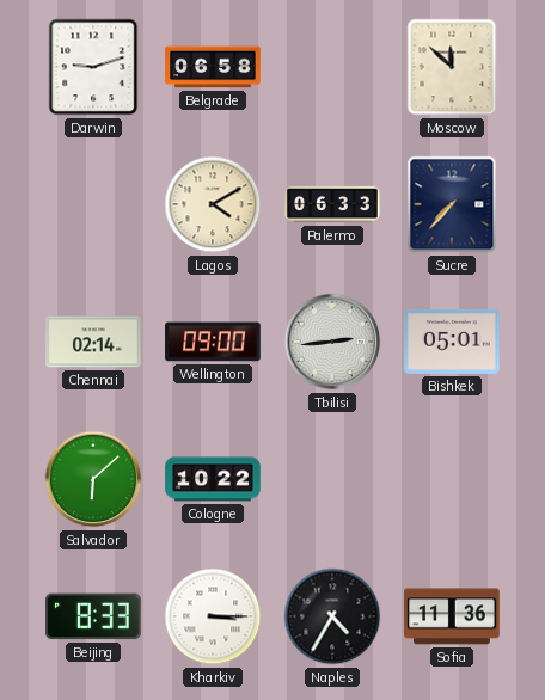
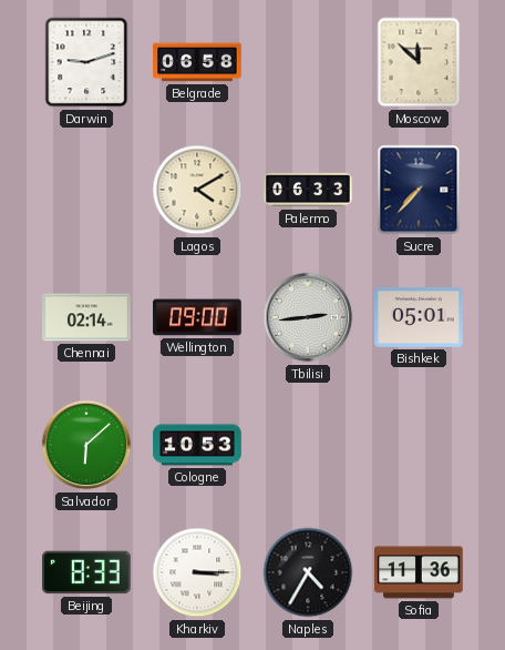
Cologne: 10:22 -> 10:53 (197, 445)
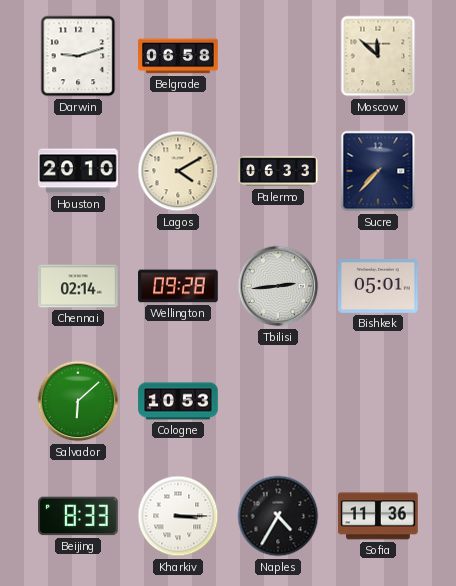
Houston: none -> 20:10 (78, 171)
Wellington: 09:00 -> 09:28 (178, 286)
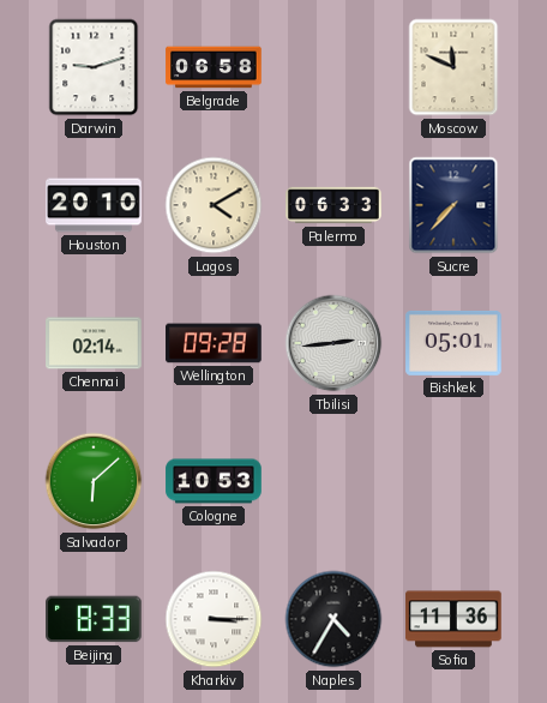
Moscow: 11:52 -> 11:49 (453, 67)
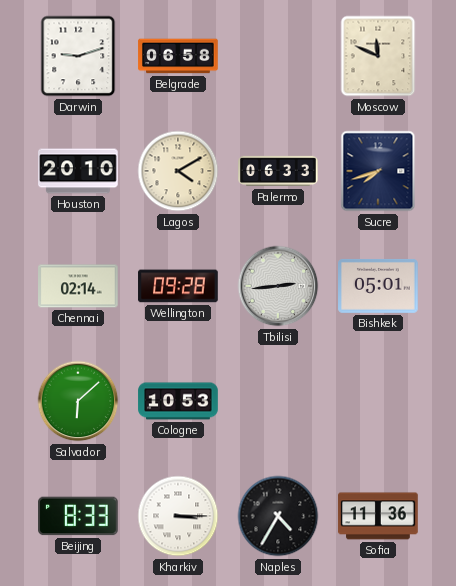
Sucre: 7:37 -> 7:42 (378, 171)
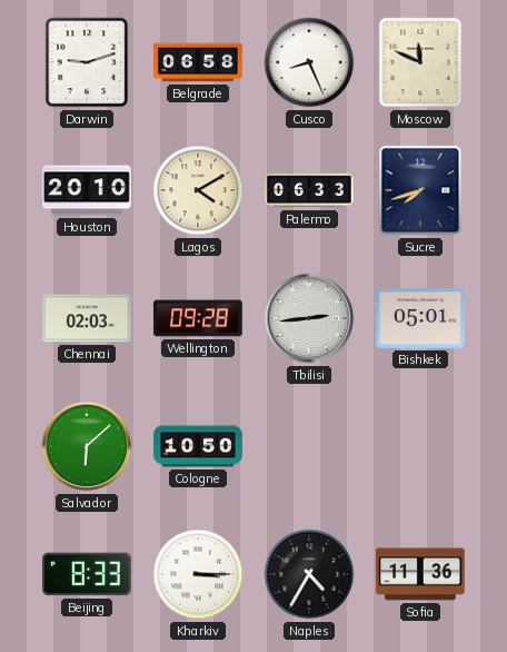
Cusco: none -> 8:26 (309, 62)
Chennai: 02:14 -> 02:03 (87, 318)
Cologne: 10:53 -> 10:50 (198, 446)
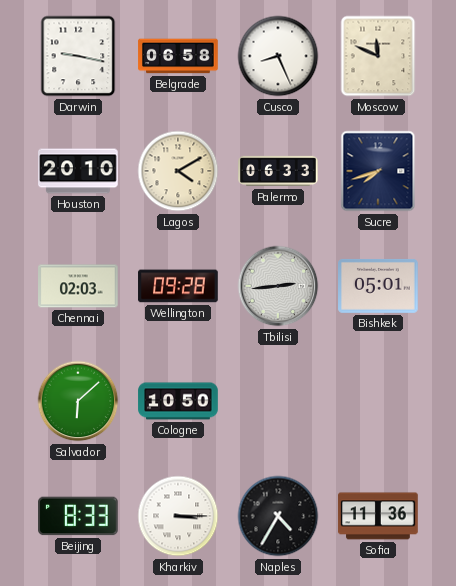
Darwin: 9:12 -> 9:17 (78, 56)
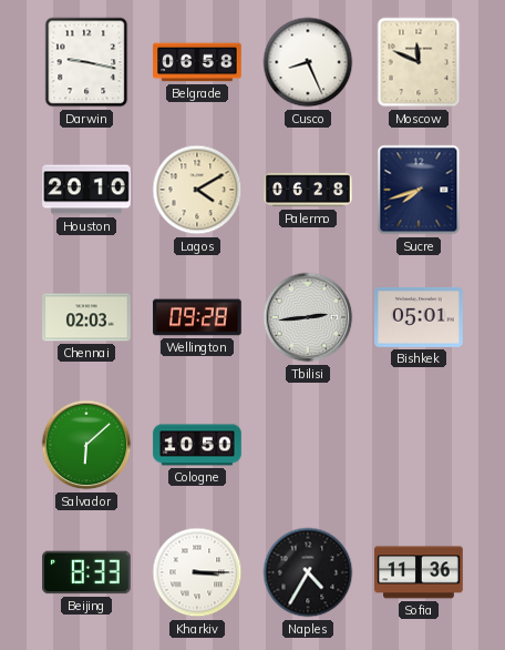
Palermo: 06:33 -> 06:28 (308, 190)
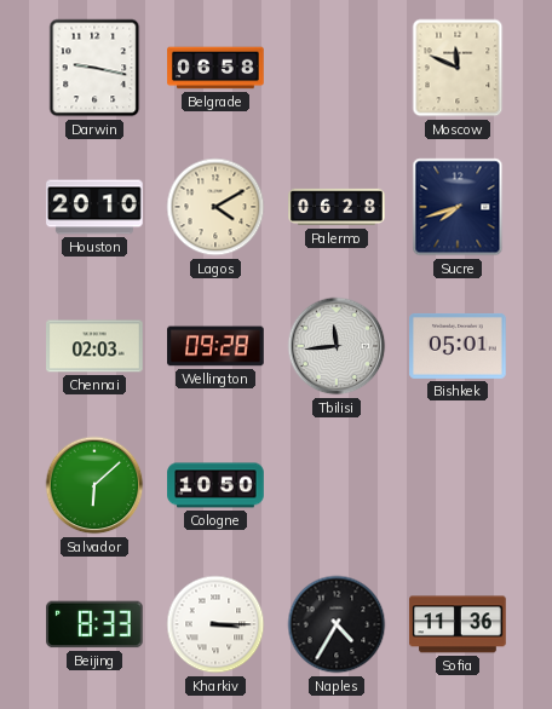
Cusco: 8:26 -> none (308, 62)
Tbilisi: 2:44 -> 11:44 (337, 346)
